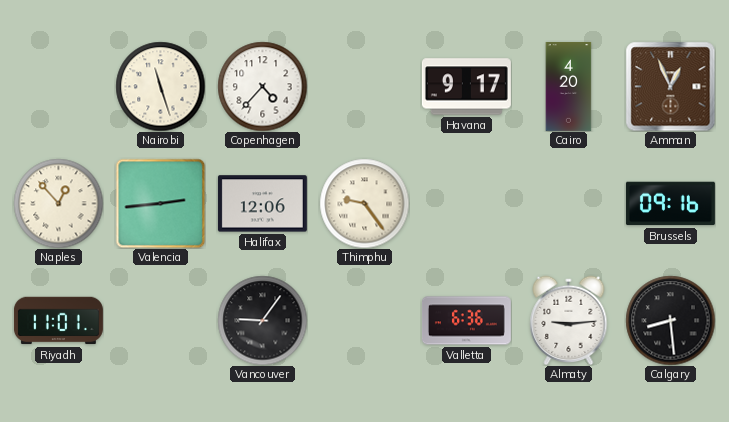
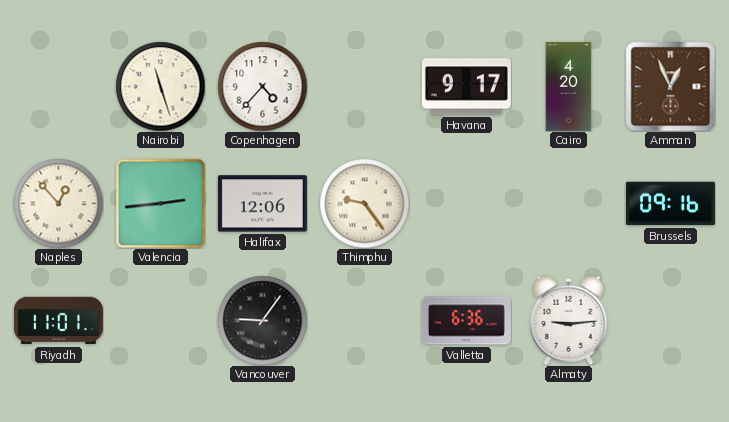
Calgary: 8:29 -> none (670, 320)
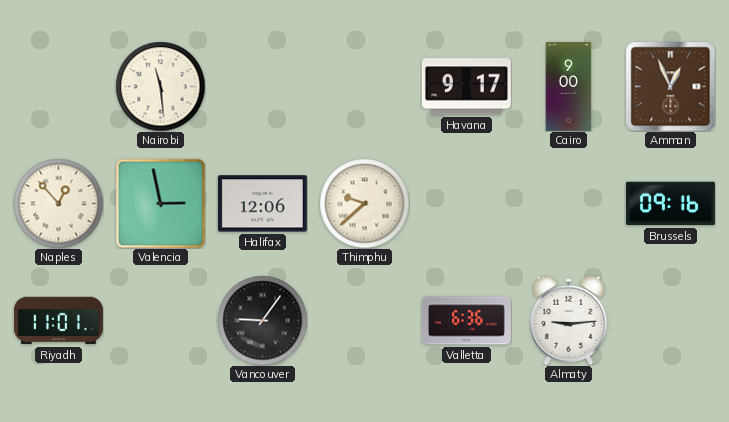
Nairobi: 11:27 -> 11:29 (160, 86)
Copenhagen: 4:37 -> none (262, 86)
Cairo: 4:20 -> 9:00 (569, 86)
Valencia: 2:44 -> 2:58 (160, 203)
Thimphu: 9:24 -> 9:38 (364, 203)
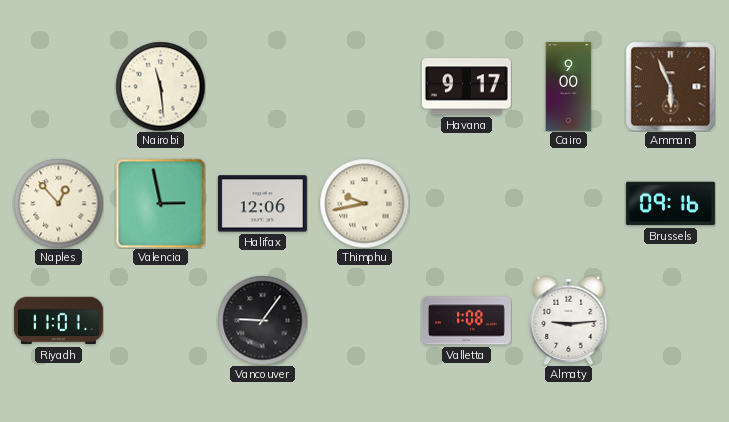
Amman: 12:56 -> 5:56 (670, 86)
Thimphu: 9:38 -> 9:43 (364, 203)
Valletta: 6:36 -> 1:08 (466, 321)
